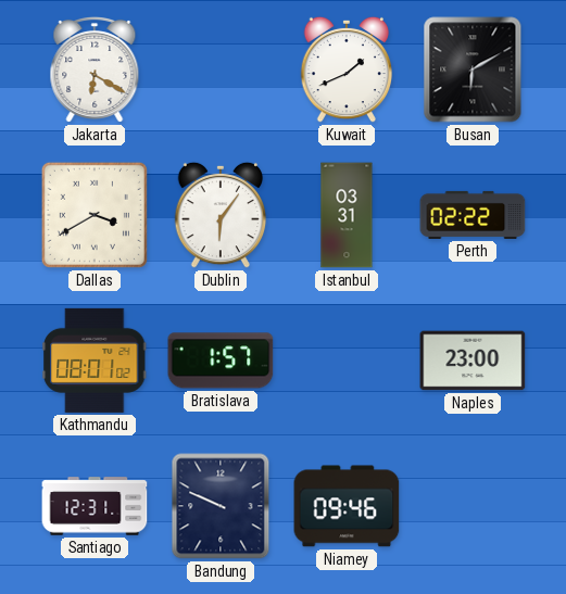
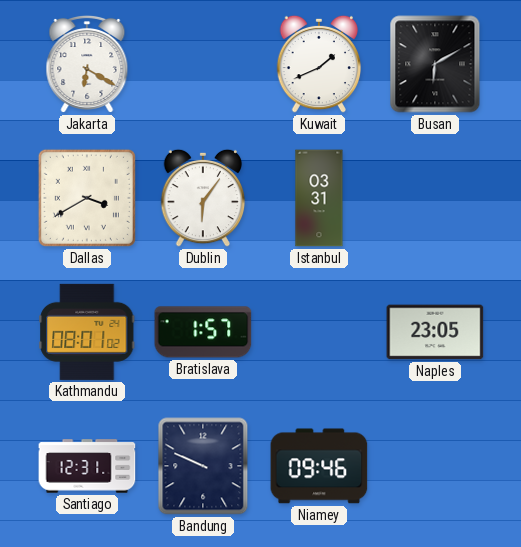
Perth: 02:22 -> none (473, 215)
Naples: 23:00 -> 23:05 (435, 332)
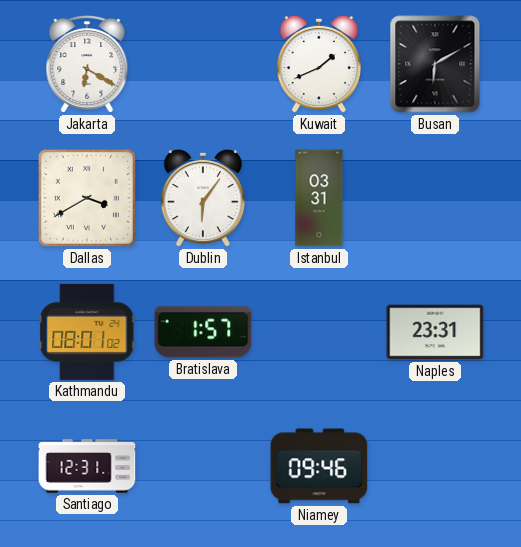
Naples: 23:05 -> 23:31 (435, 332)
Bandung: 9:49 -> none (203, 466)
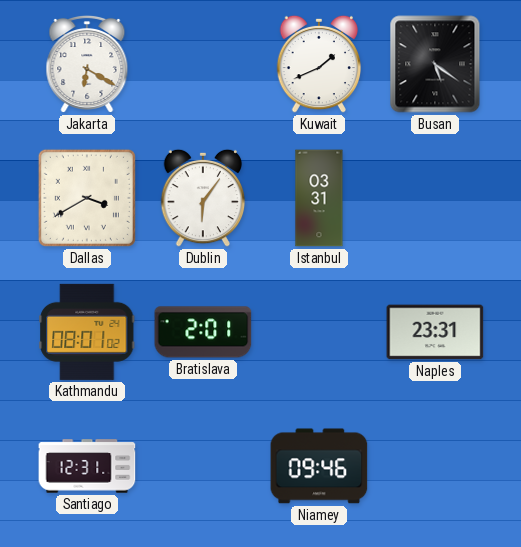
Busan: 6:10 -> 5:21 (435, 64)
Bratislava: 1:57 -> 2:01 (203, 332)
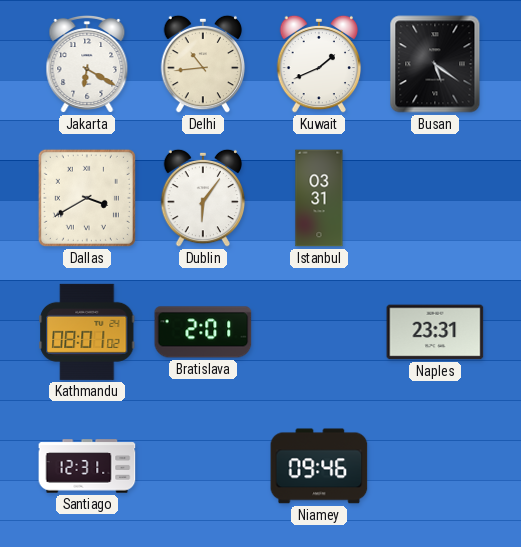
Delhi: none -> 10:44 (203, 64)
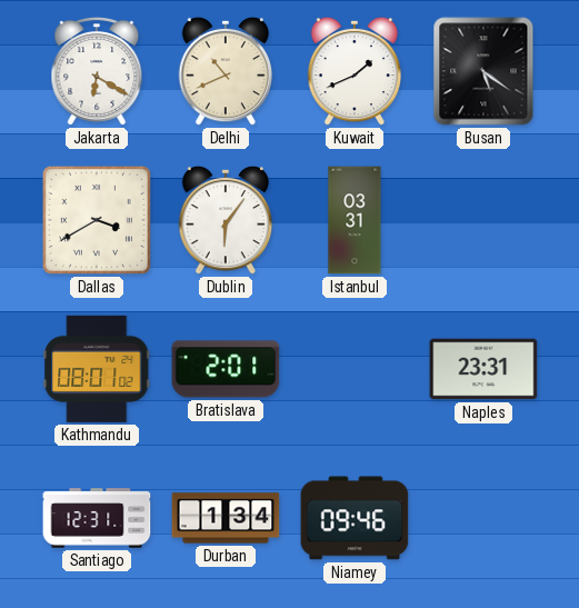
Delhi: 10:44 -> 10:41 (226, 71)
Durban: none -> 1:34 (226, 518)
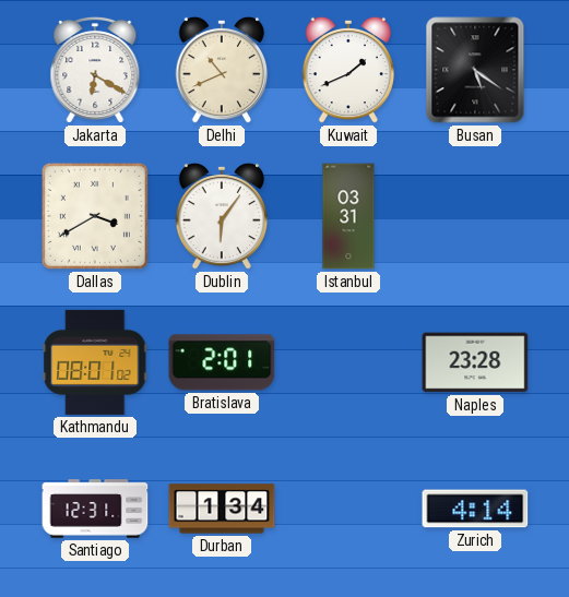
Naples: 23:31 -> 23:28 (475, 362)
Niamey: 09:46 -> none (355, 518)
Zurich: none -> 4:14 (475, 509)
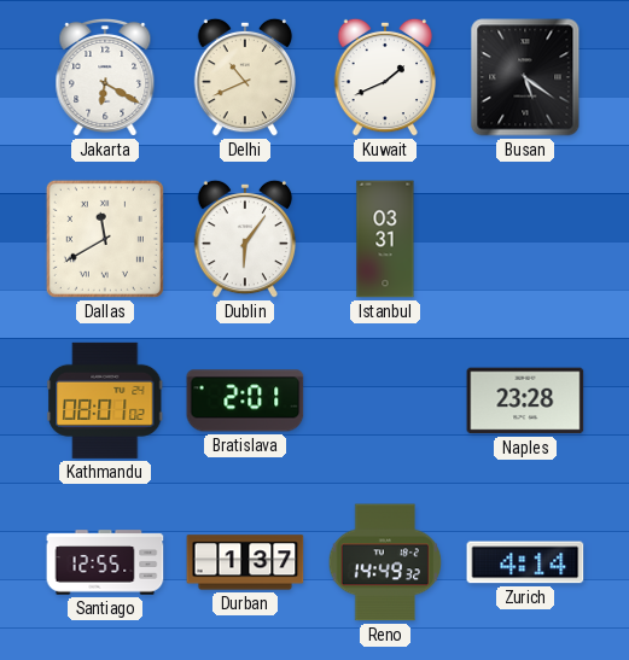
Dallas: 3:40 -> 11:40 (105, 239)
Santiago: 12:31 -> 12:55 (105, 562)
Durban: 1:34 -> 1:37 (245, 562)
Reno: none -> 14:49 (385, 562)
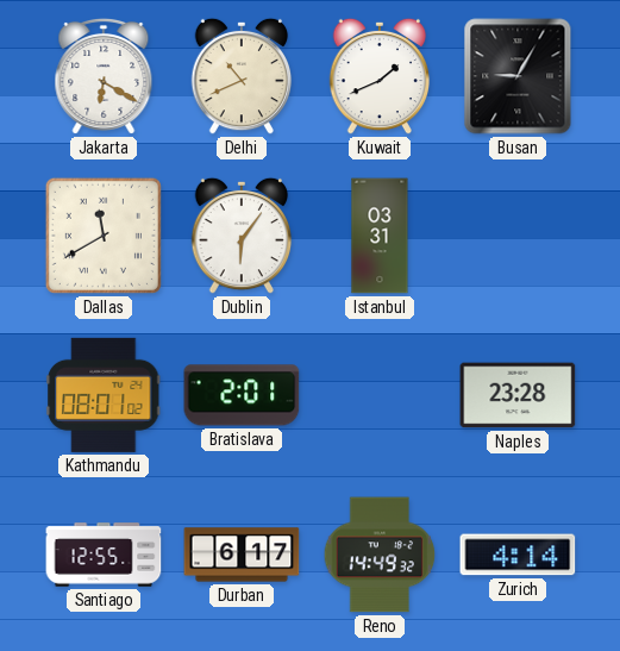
Busan: 5:21 -> 9:05 (518, 76)
Durban: 1:37 -> 6:17 (242, 555)
